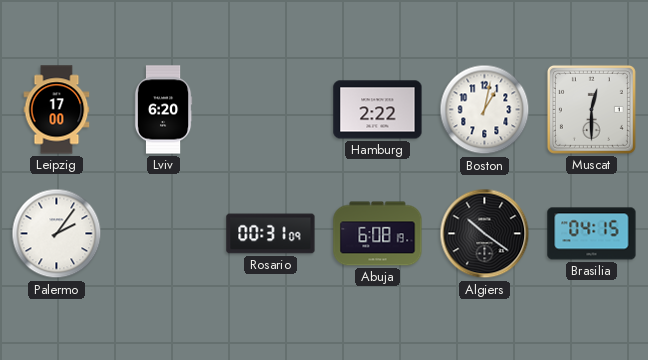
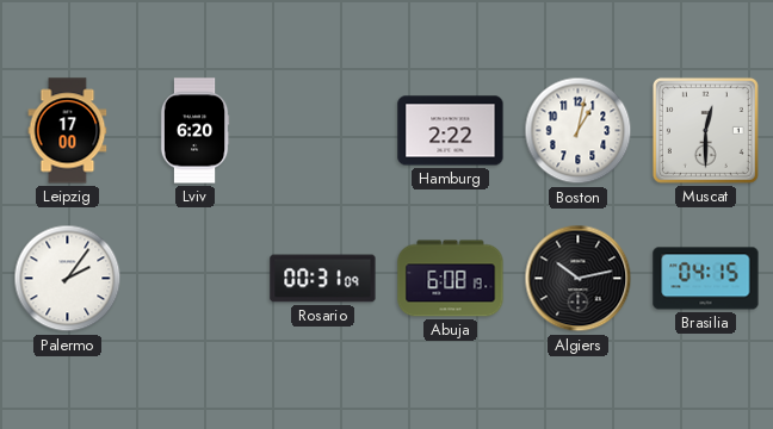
Algiers: 10:21 -> 10:13 (579, 279)
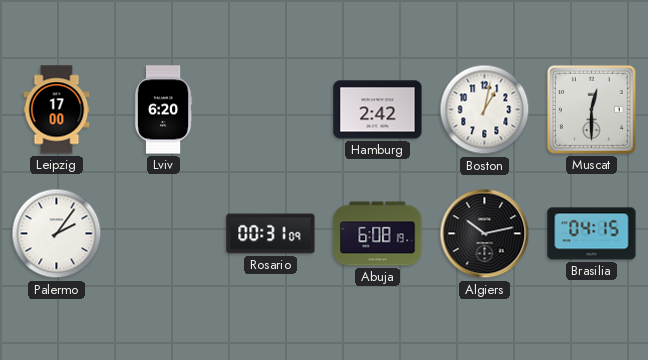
Hamburg: 2:22 -> 2:42 (378, 110)
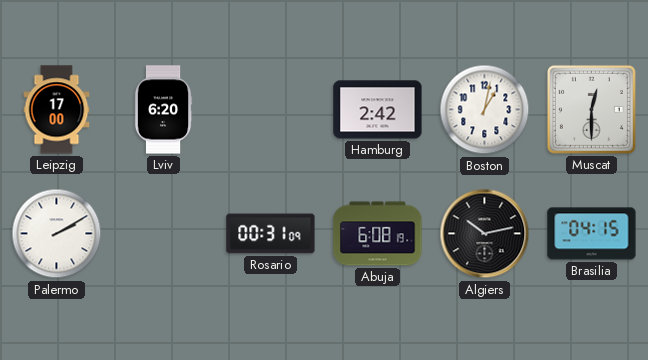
Palermo: 2:06 -> 2:10 (57, 234)
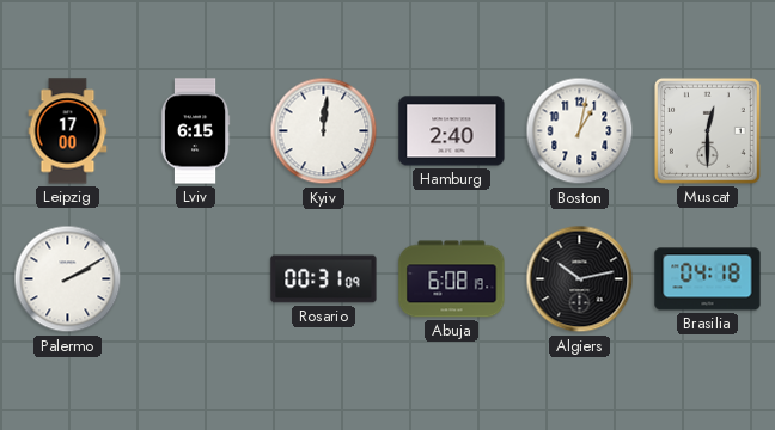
Lviv: 6:20 -> 6:15 (195, 131)
Kyiv: none -> 12:01 (324, 131)
Hamburg: 2:42 -> 2:40 (452, 131)
Brasilia: 04:15 -> 04:18 (708, 279)
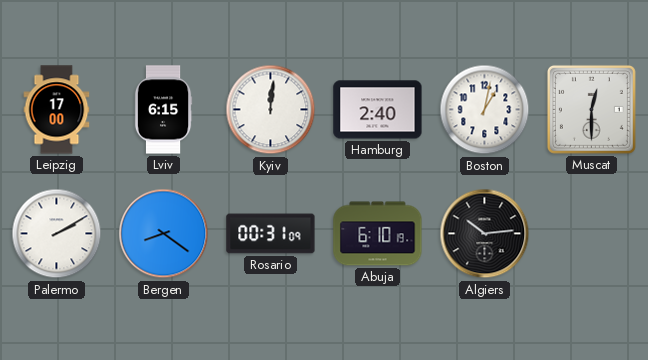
Bergen: none -> 8:21 (164, 234)
Abuja: 6:08 -> 6:10 (378, 234)
Algiers: 10:13 -> 10:14 (485, 234)
Brasilia: 04:18 -> none (708, 279)
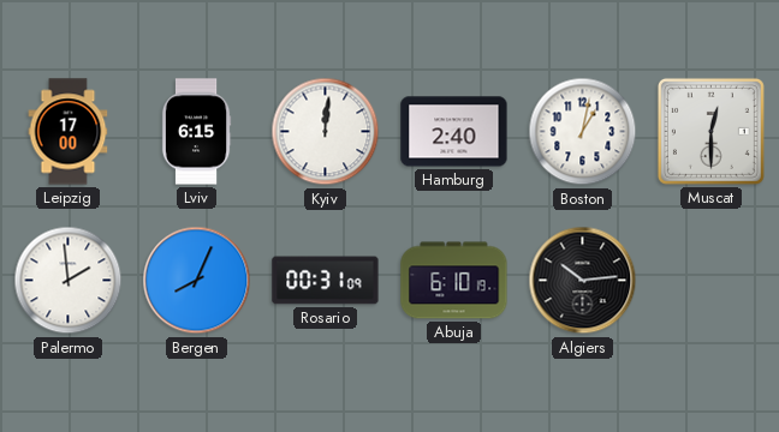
Palermo: 2:10 -> 1:59 (69, 281)
Bergen: 8:21 -> 8:04 (197, 281)
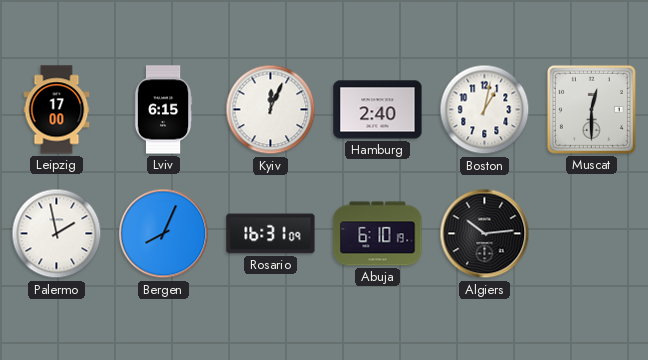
Kyiv: 12:01 -> 12:04 (271, 110)
Palermo: 1:59 -> 1:58 (57, 234)
Rosario: 00:31 -> 16:31 (271, 234)
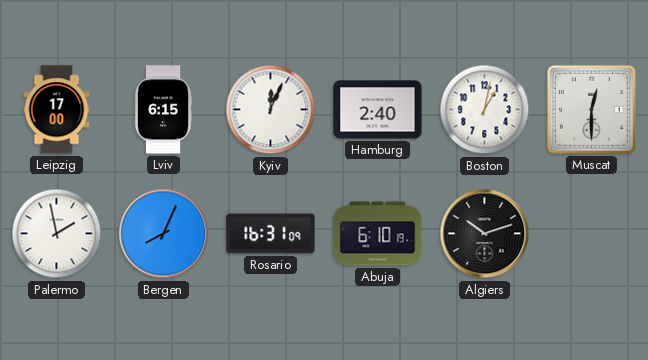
Algiers: 10:14 -> 10:12 (485, 234)
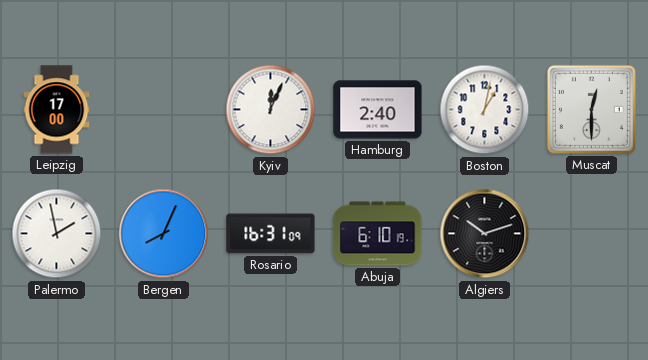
Lviv: 6:15 -> none (163, 110)
